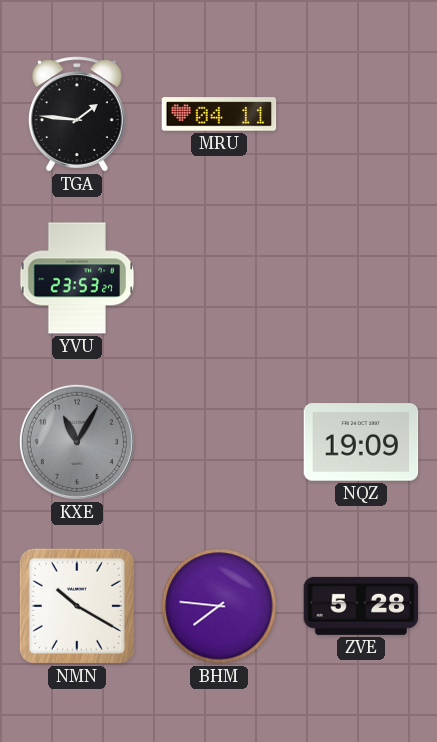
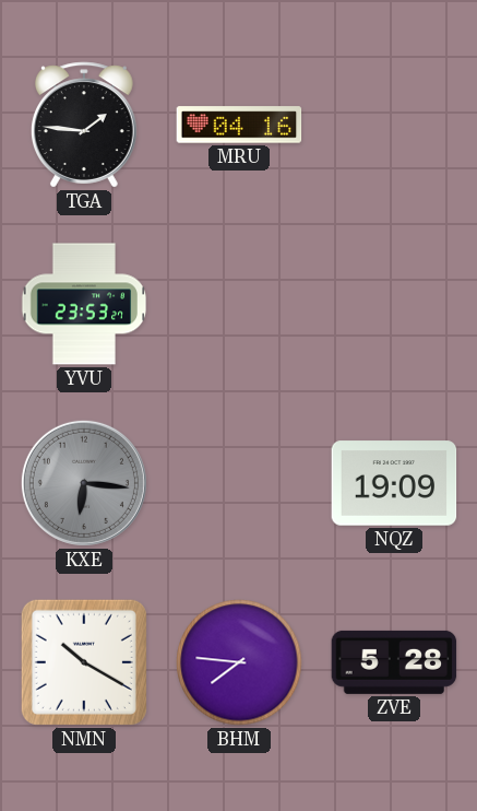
MRU: 04:11 -> 04:16 (239, 125)
KXE: 11:05 -> 6:16 (84, 483)
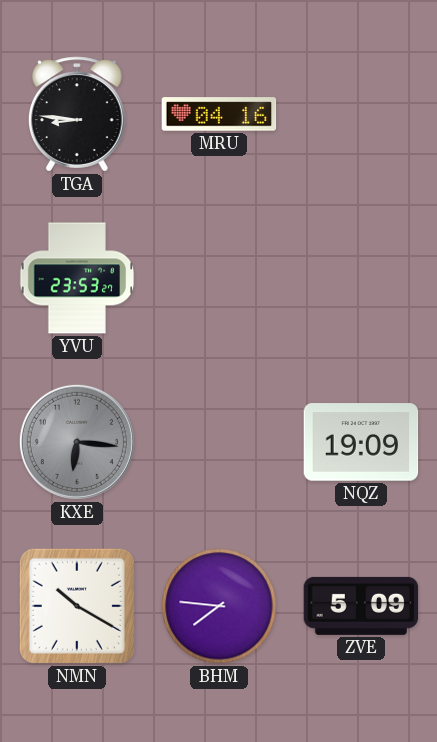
TGA: 1:46 -> 8:46 (77, 114)
ZVE: 5:28 -> 5:09 (361, 606)
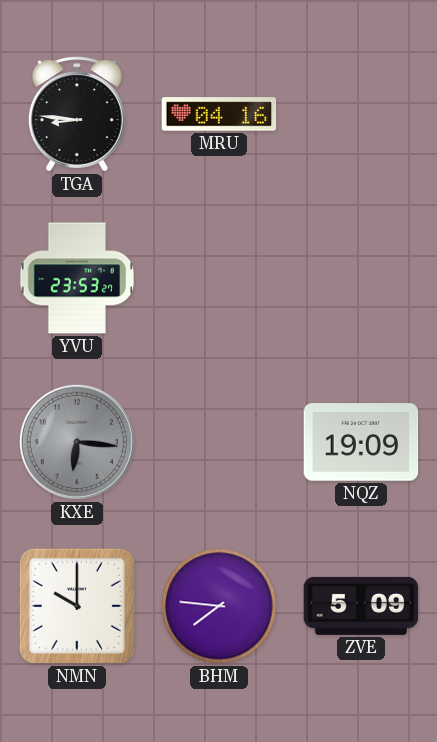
NMN: 10:20 -> 10:00 (77, 606)
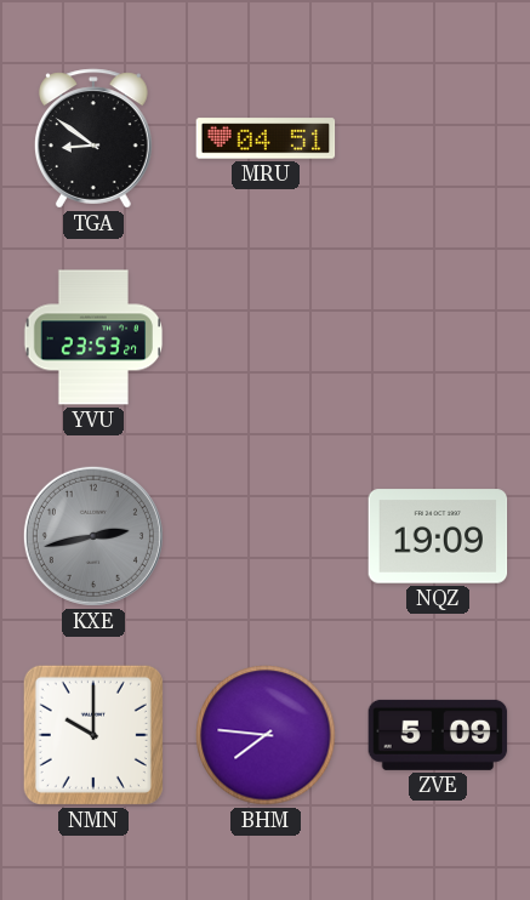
TGA: 8:46 -> 8:51 (93, 138)
MRU: 04:16 -> 04:51 (266, 138)
KXE: 6:16 -> 2:43 (93, 536)
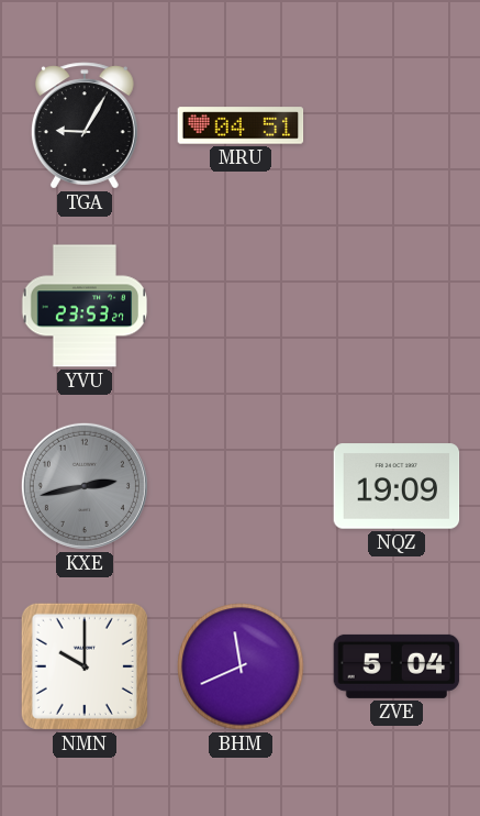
TGA: 8:51 -> 9:05 (85, 125)
BHM: 7:46 -> 11:41 (241, 666)
ZVE: 5:09 -> 5:04 (397, 666)
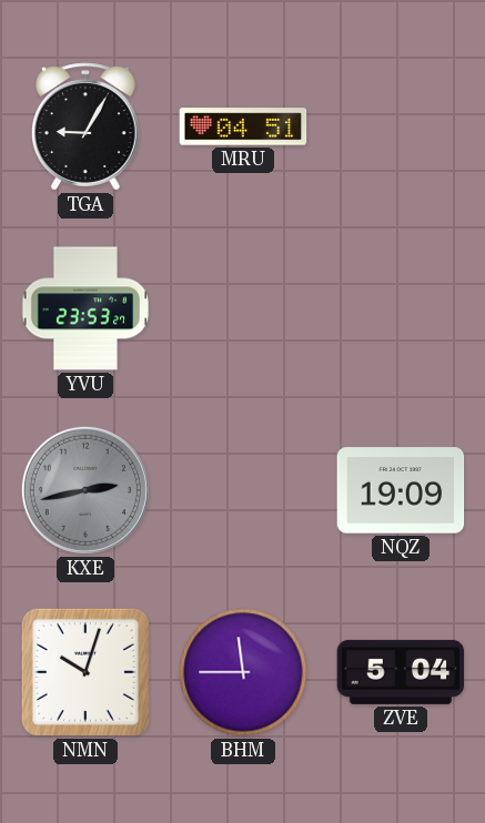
NMN: 10:00 -> 10:03 (85, 672)
BHM: 11:41 -> 11:45 (243, 672)
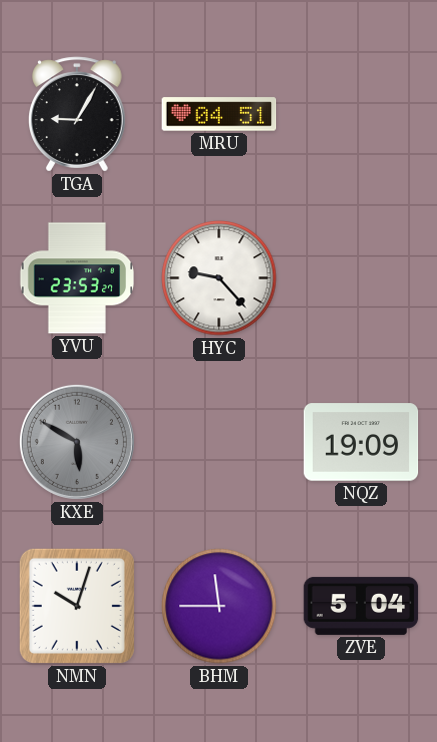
HYC: none -> 9:23 (219, 278)
KXE: 2:43 -> 5:50 (77, 442)
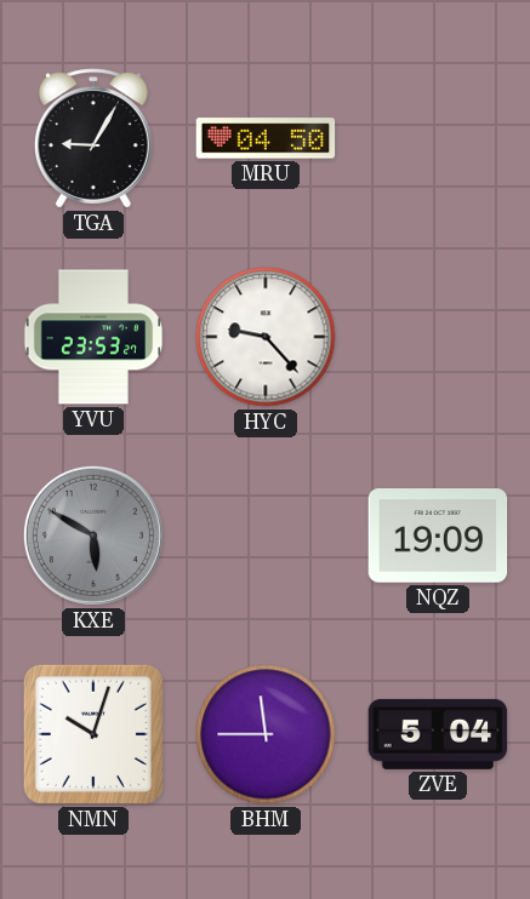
MRU: 04:51 -> 04:50 (266, 138)
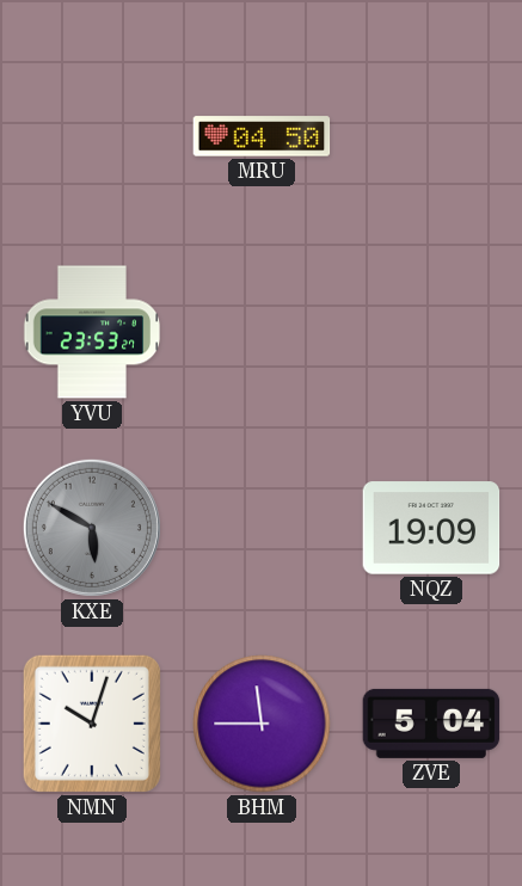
TGA: 9:05 -> none (93, 138)
HYC: 9:23 -> none (266, 337)
